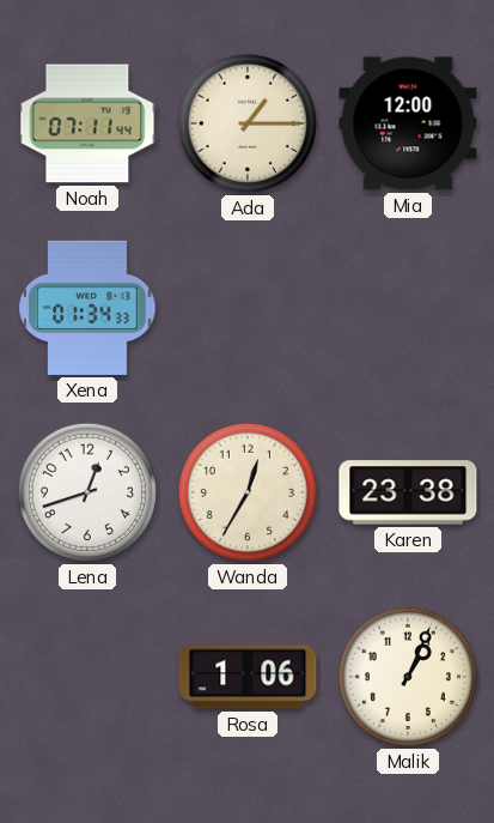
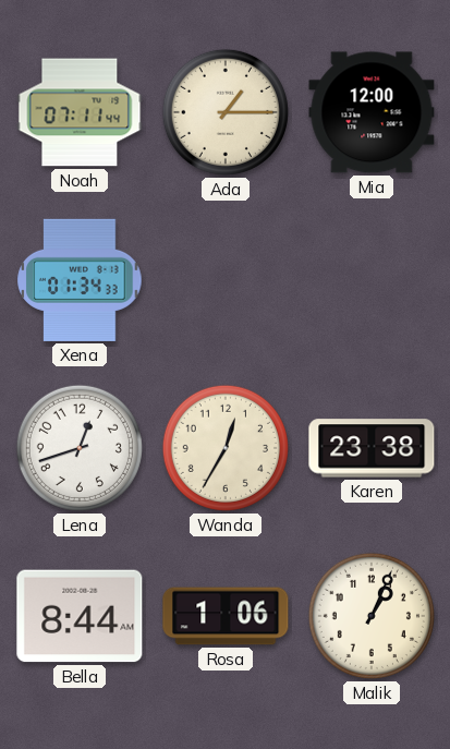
Bella: none -> 8:44 (80, 616)
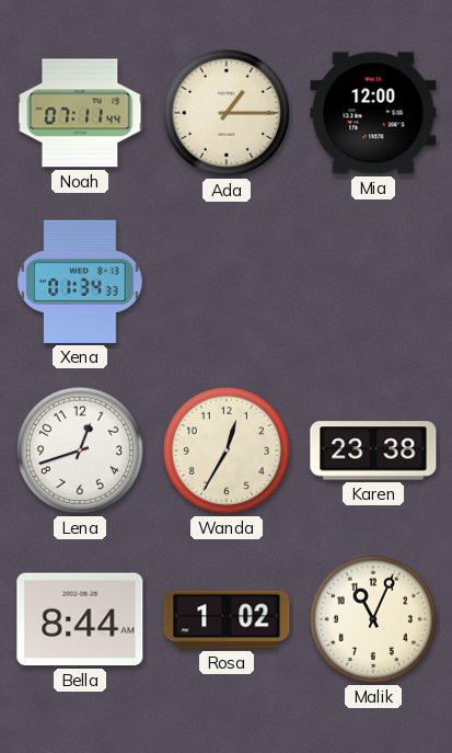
Rosa: 1:06 -> 1:02 (227, 619)
Malik: 1:04 -> 11:04 (373, 619)
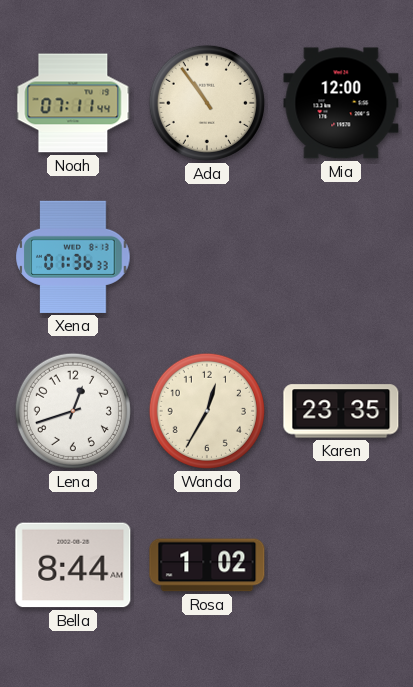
Ada: 1:15 -> 10:54 (207, 103)
Xena: 01:34 -> 01:36 (73, 257)
Karen: 23:38 -> 23:35 (341, 411)
Malik: 11:04 -> none (373, 619)
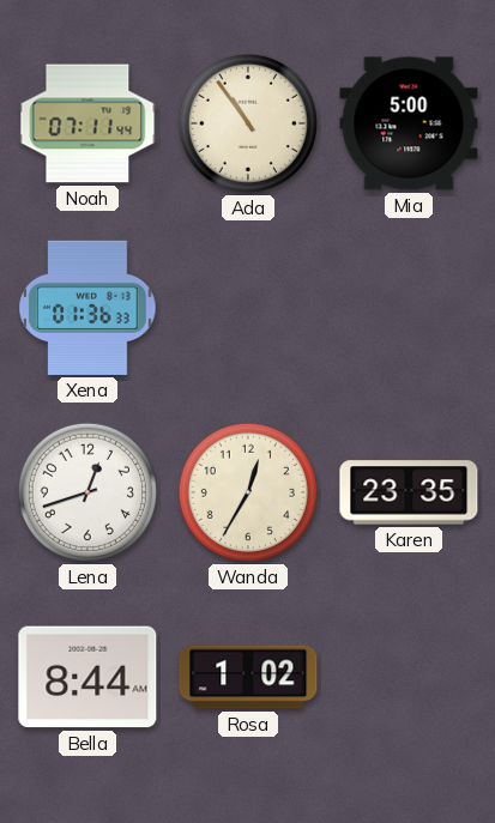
Mia: 12:00 -> 5:00 (409, 123)
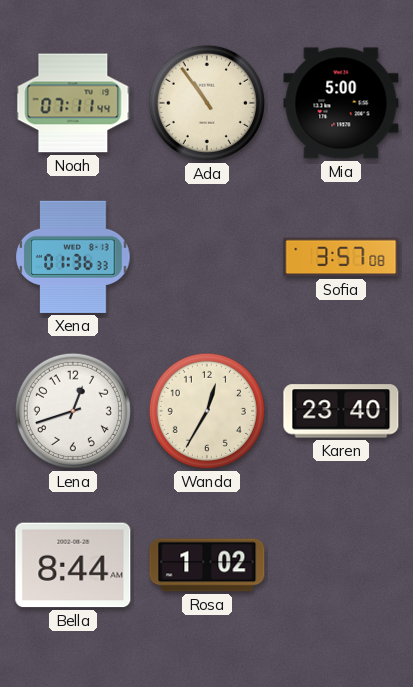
Sofia: none -> 3:57 (341, 257)
Karen: 23:35 -> 23:40 (341, 411)
